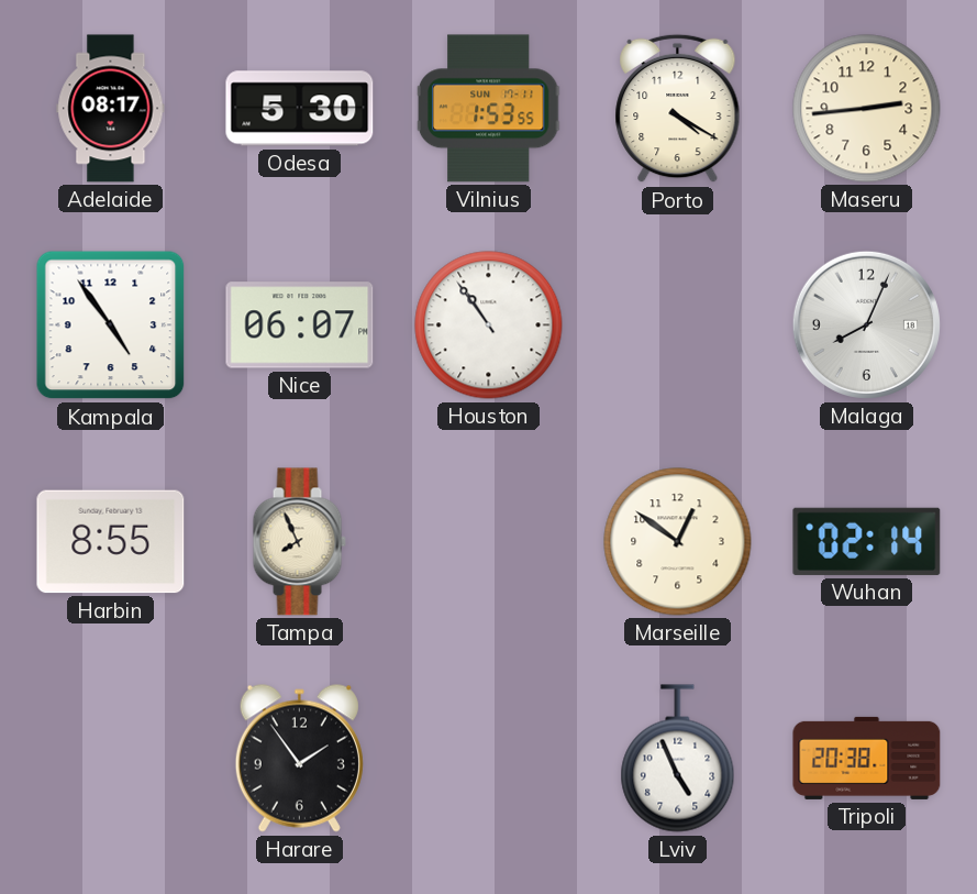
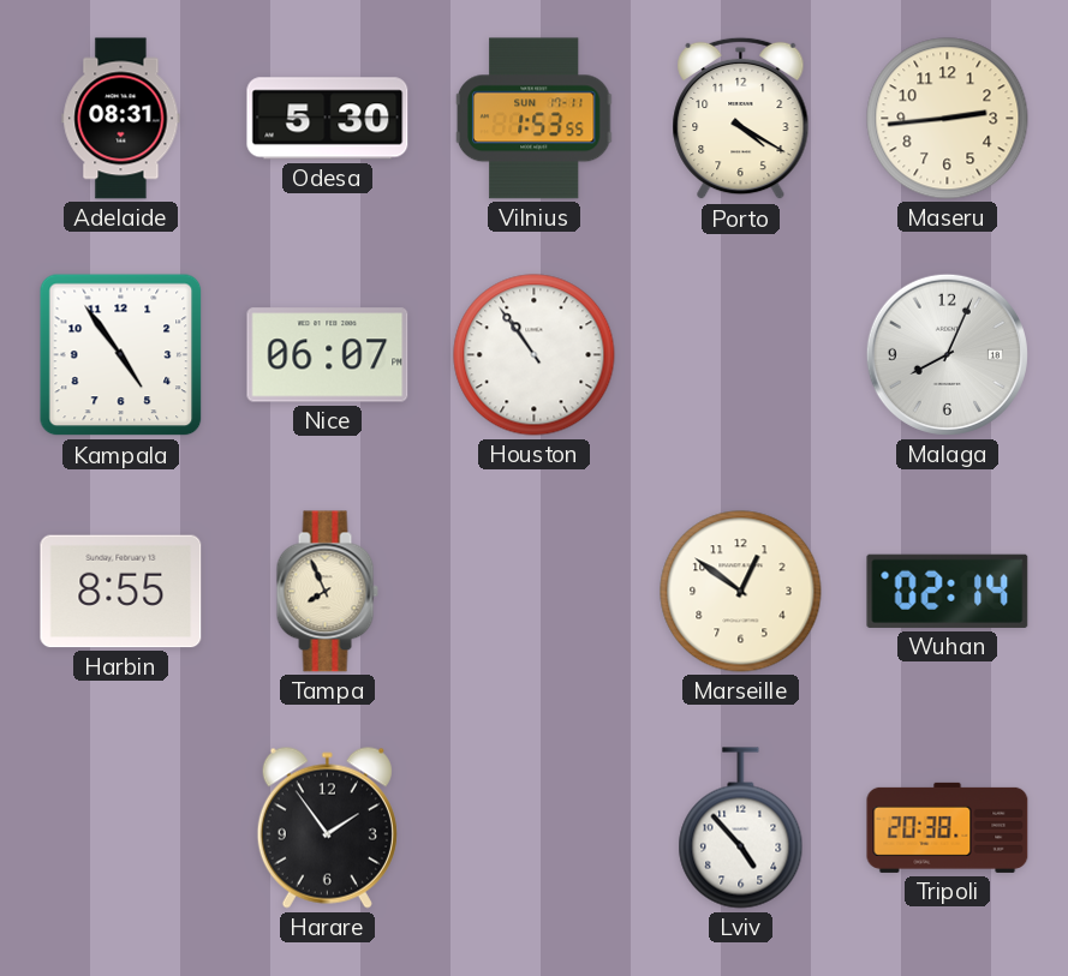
Adelaide: 08:17 -> 08:31 (121, 119)
Lviv: 4:56 -> 4:53 (741, 828)
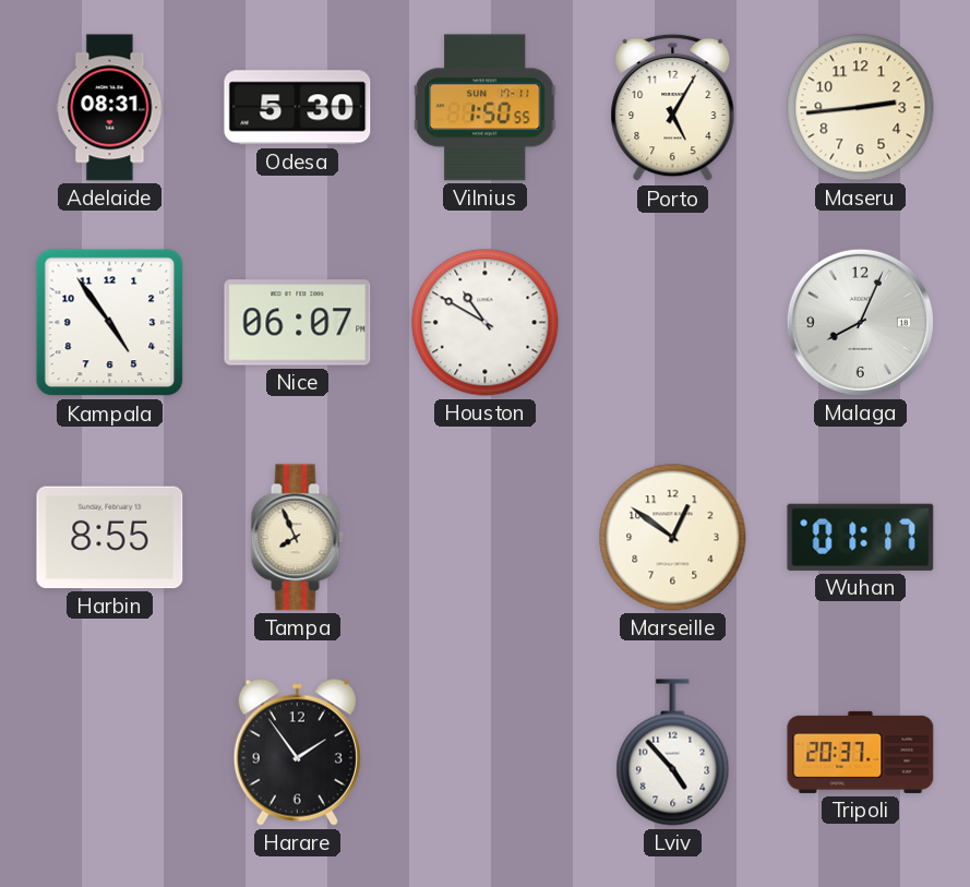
Vilnius: 1:53 -> 1:50 (484, 108)
Porto: 4:20 -> 5:05 (673, 108)
Houston: 10:54 -> 10:50 (486, 323)
Wuhan: 02:14 -> 01:17 (861, 537)
Tripoli: 20:38 -> 20:37 (861, 752)
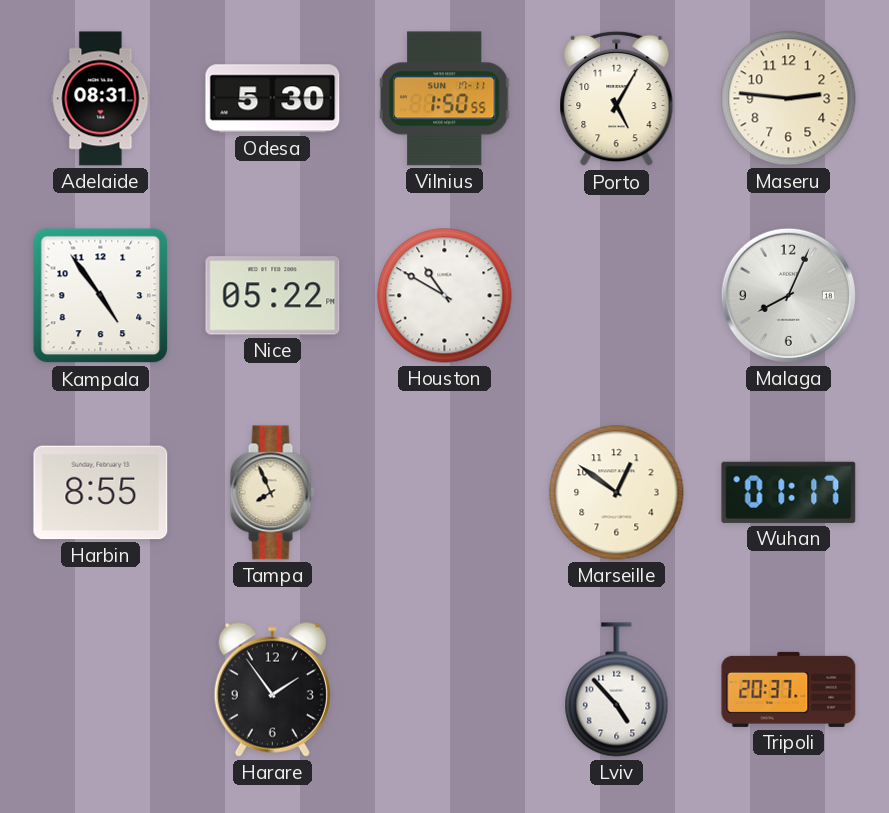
Maseru: 2:44 -> 2:46 (789, 99)
Nice: 06:07 -> 05:22 (273, 296)
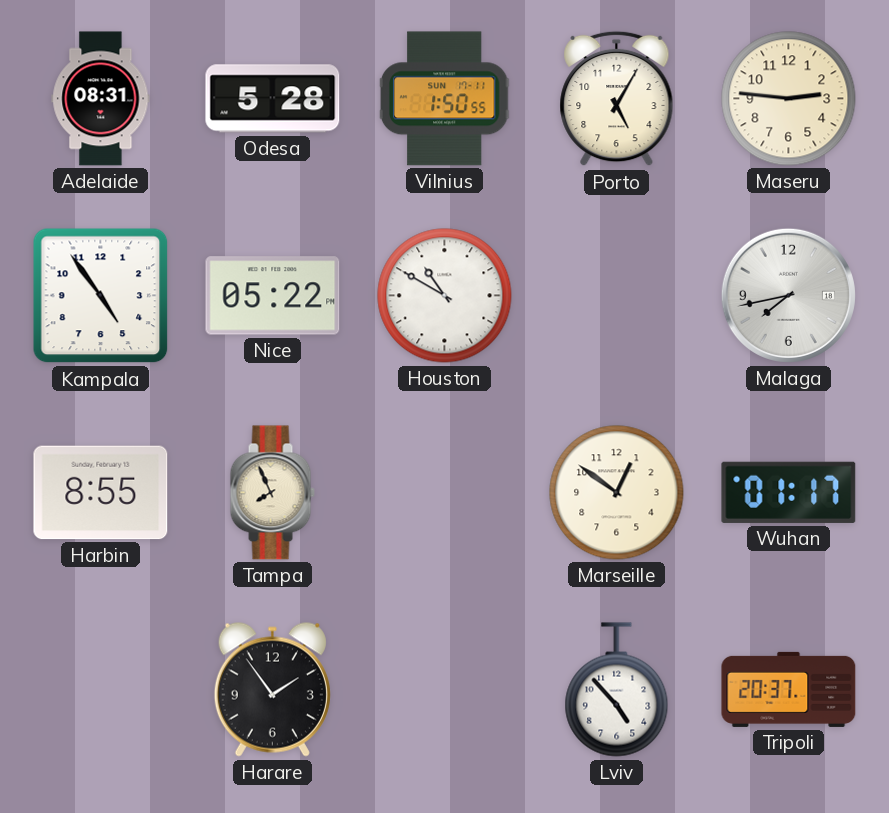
Odesa: 5:30 -> 5:28 (273, 99)
Malaga: 8:04 -> 7:43 (788, 295)
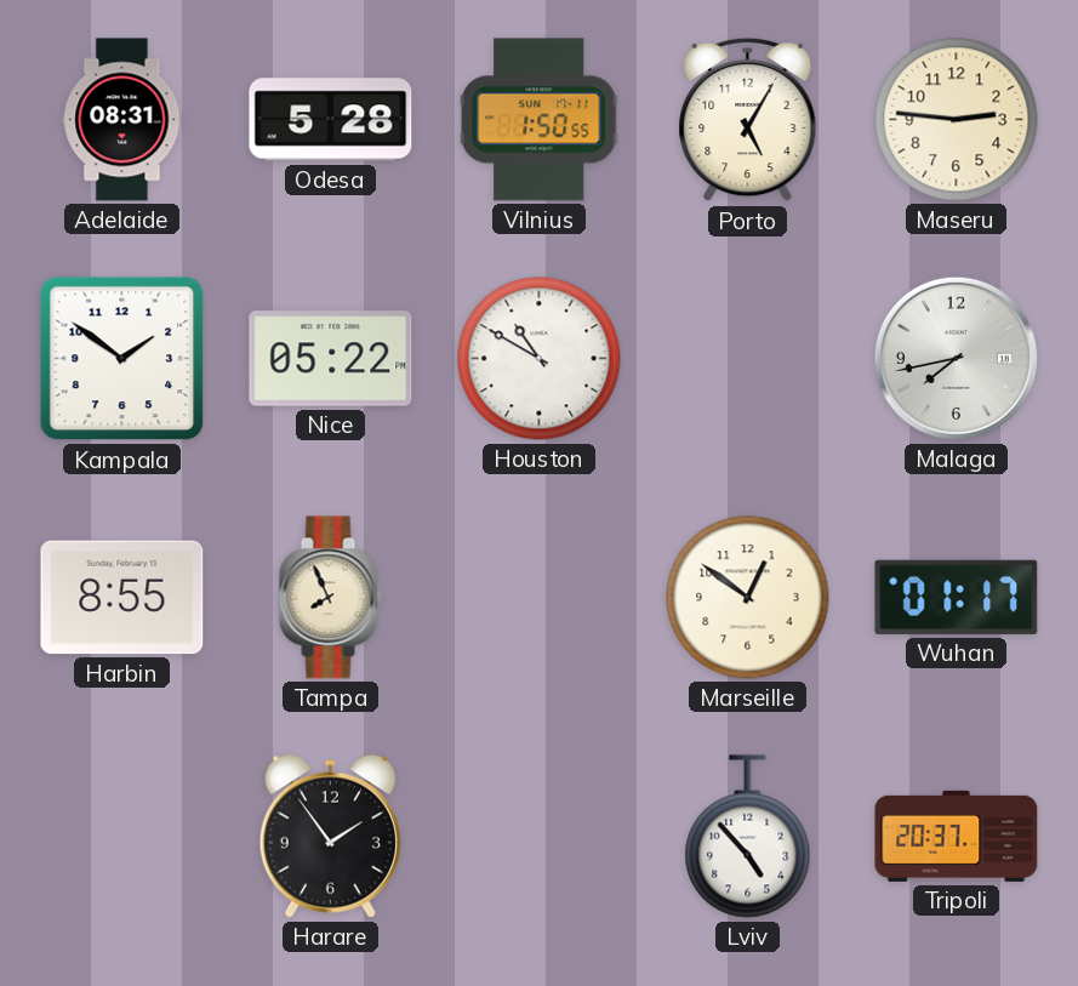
Kampala: 4:54 -> 1:51 (122, 359)
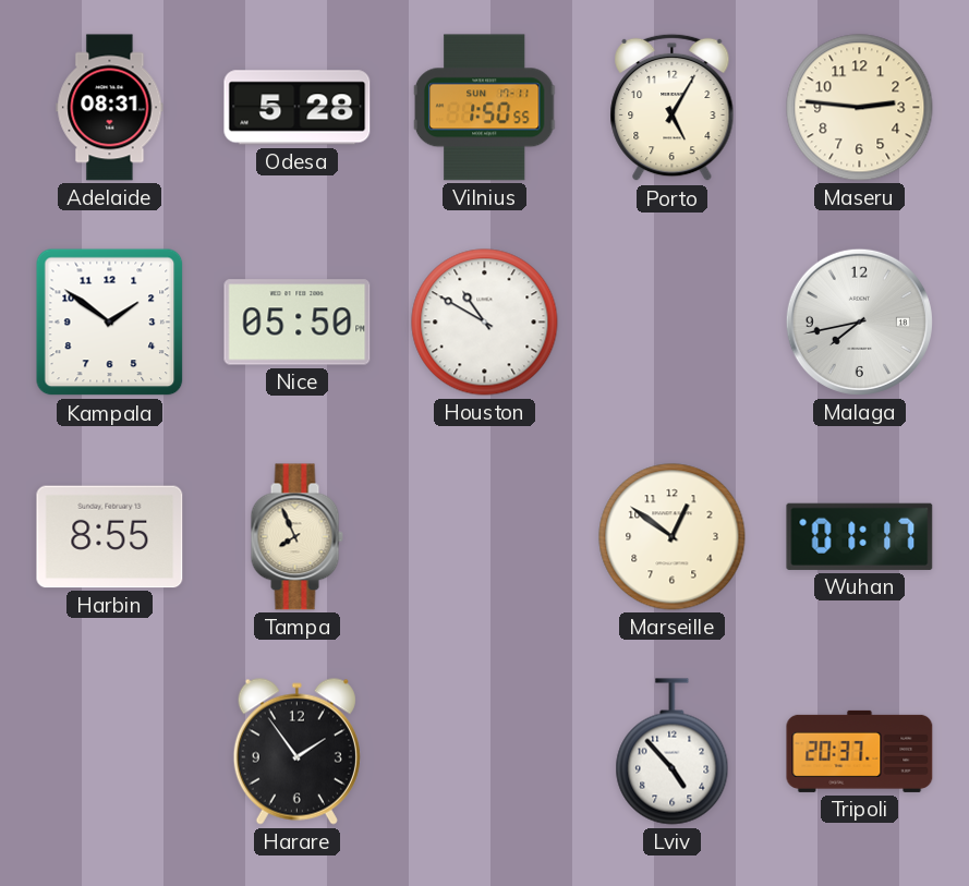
Nice: 05:22 -> 05:50 (298, 323)
